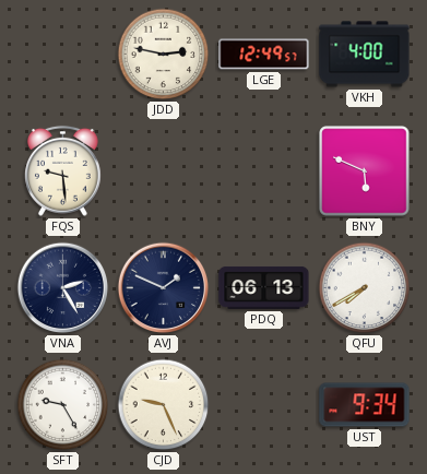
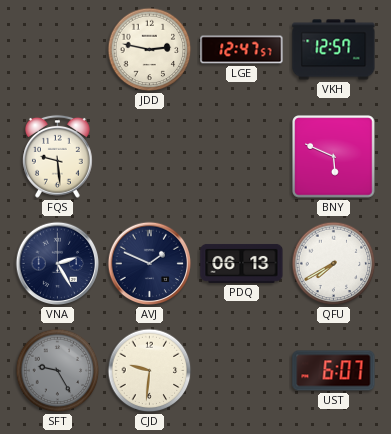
LGE: 12:49 -> 12:47 (242, 50)
VKH: 4:00 -> 12:57 (334, 50)
SFT dial: white -> grey (58, 371)
CJD: 9:26 -> 9:31 (150, 371)
UST: 9:34 -> 6:07 (334, 371)
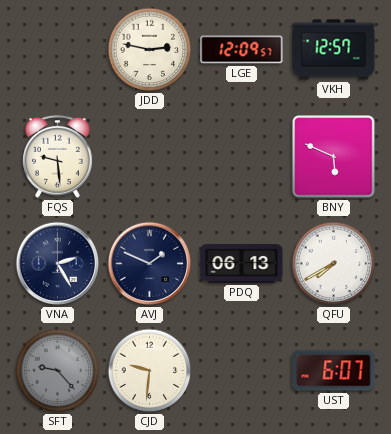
LGE: 12:47 -> 12:09 (242, 50)
SFT: 9:25 -> 9:23 (58, 371)
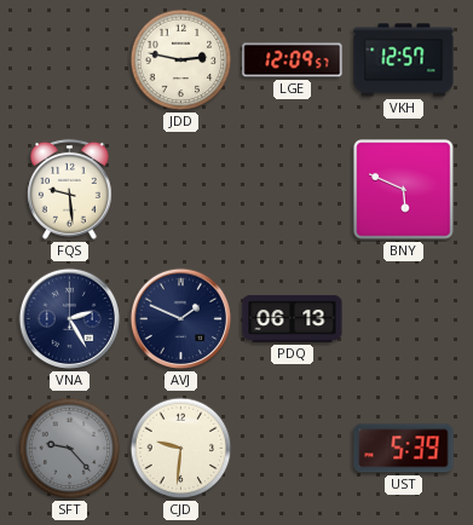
QFU: 7:40 -> none (334, 264)
UST: 6:07 -> 5:39 (404, 449)
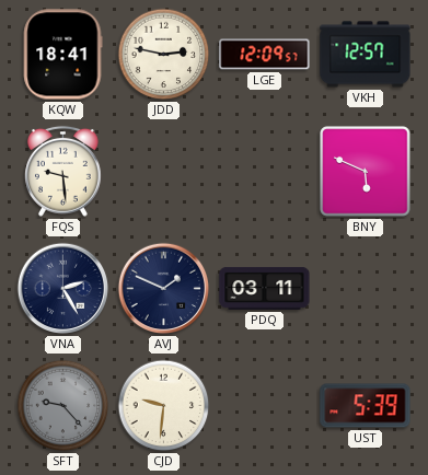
KQW: none -> 18:41 (62, 55)
PDQ: 06:13 -> 03:11 (265, 288)
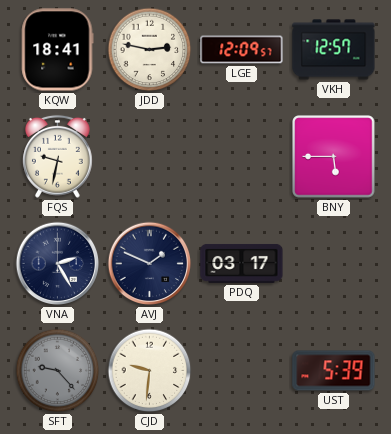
FQS: 9:29 -> 9:32 (57, 156)
BNY: 5:49 -> 5:45 (334, 157)
PDQ: 03:11 -> 03:17 (242, 263)
